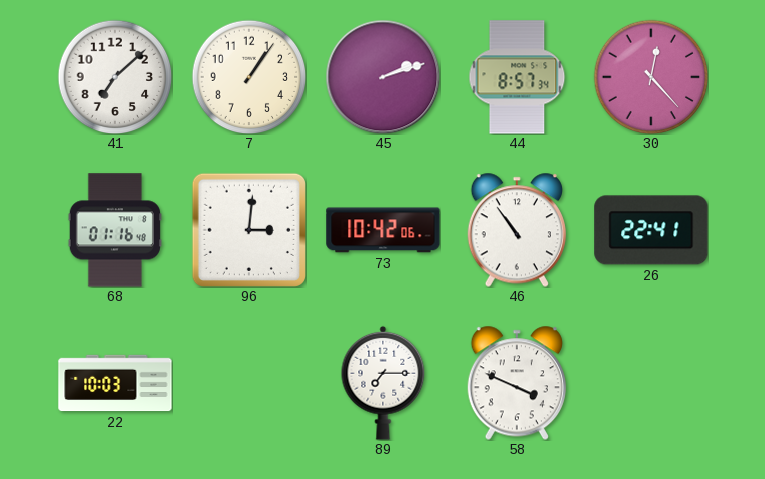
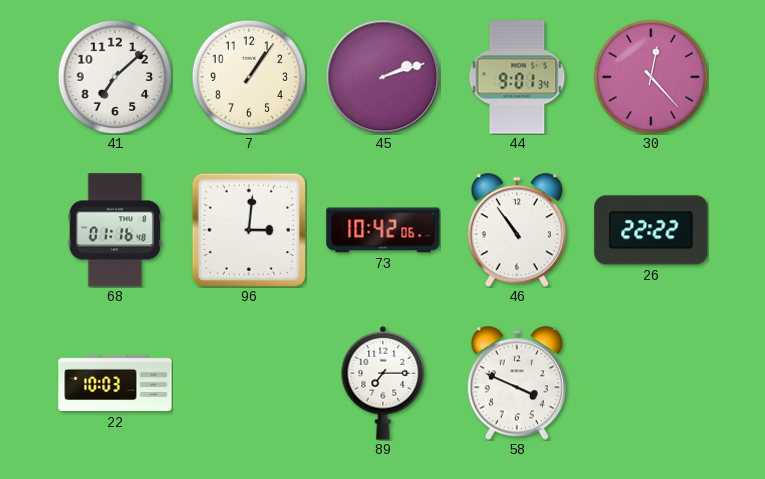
44: 8:57 -> 9:01 (517, 77)
26: 22:41 -> 22:22 (651, 230)
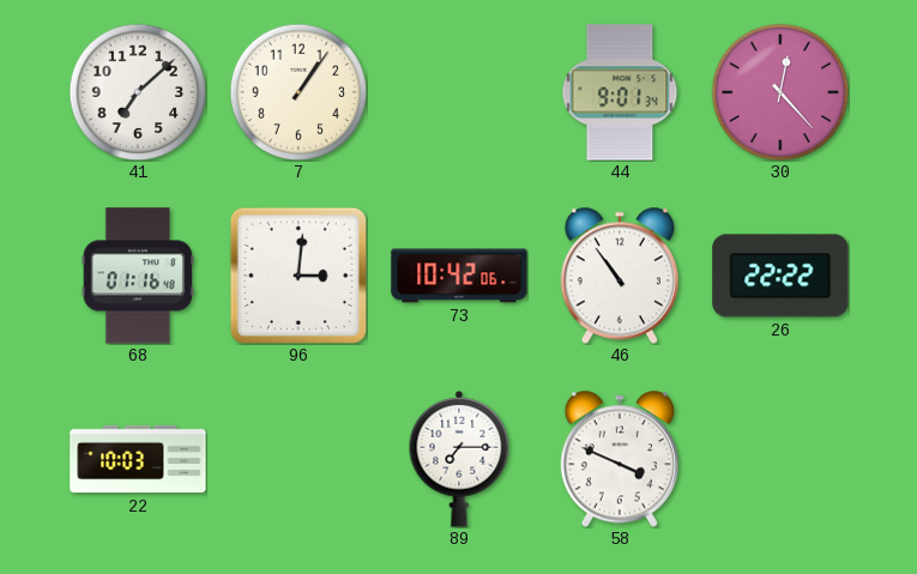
45: 2:12 -> none (383, 77)
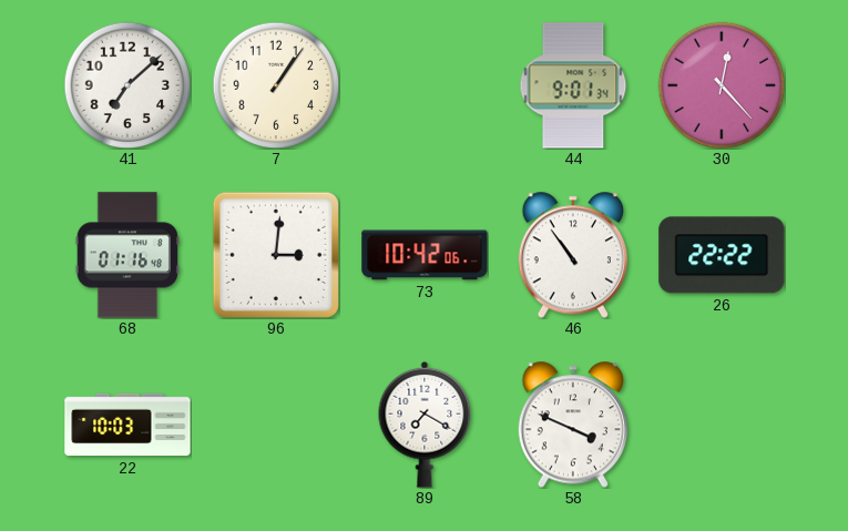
89: 7:15 -> 7:20 (425, 425)
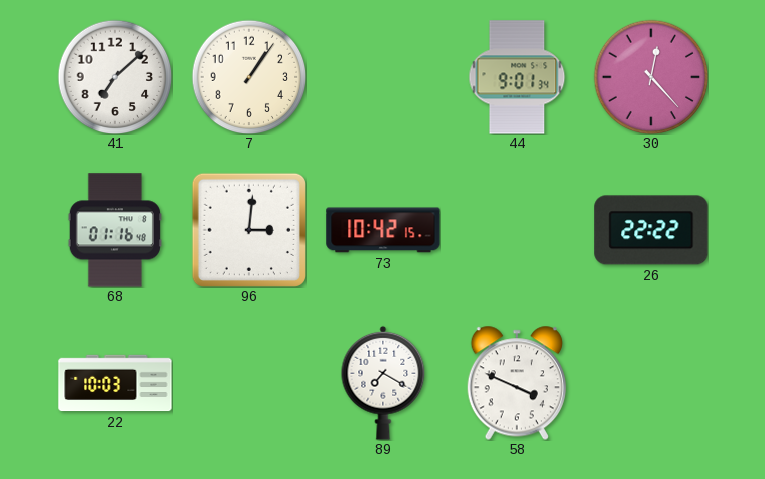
73: 10:42:06 -> 10:42:15 (383, 230)
46: 10:54 -> none (573, 255)
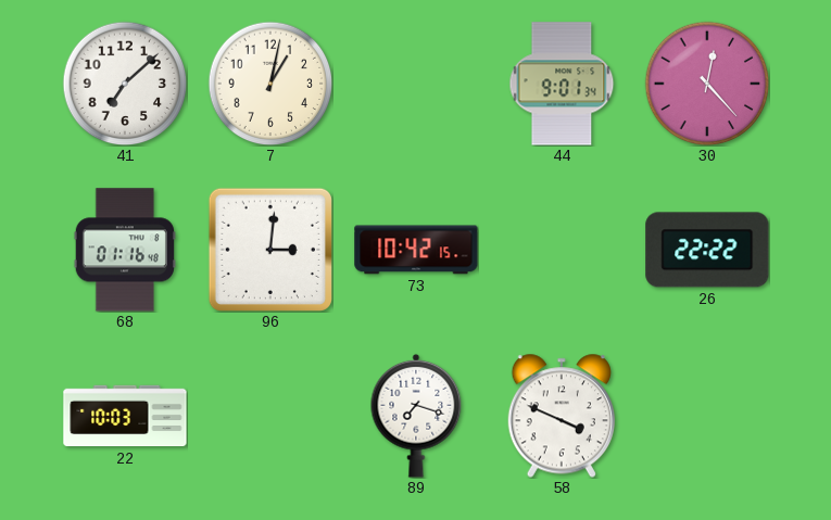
7: 1:06 -> 1:02 (270, 84)
89: 7:20 -> 7:18 (416, 416)
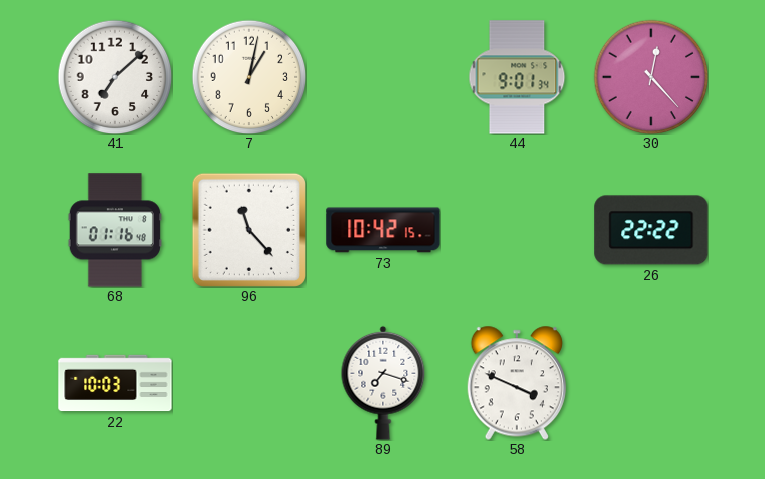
96: 3:01 -> 11:23 (249, 230)
